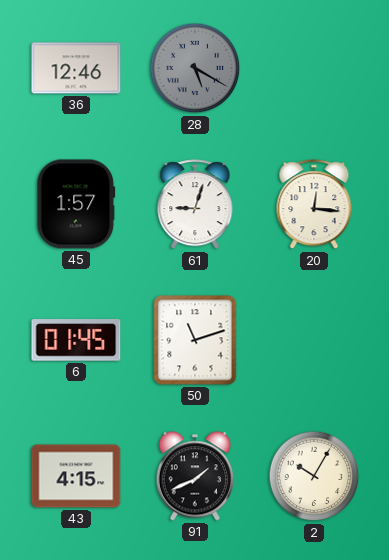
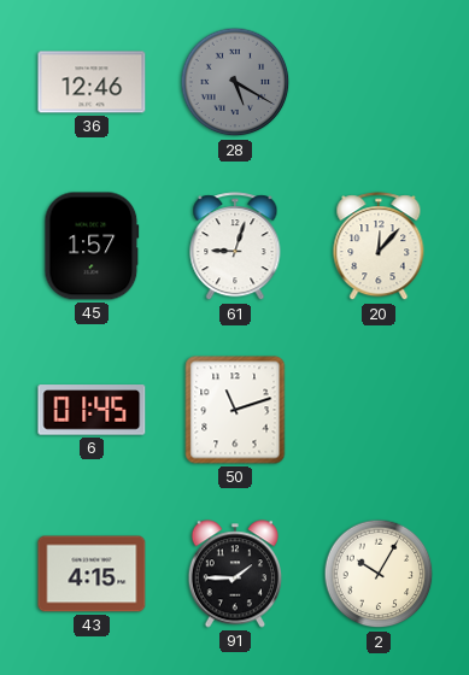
20: 12:16 -> 12:07 (379, 247)
91: 1:41 -> 1:45 (234, 574)
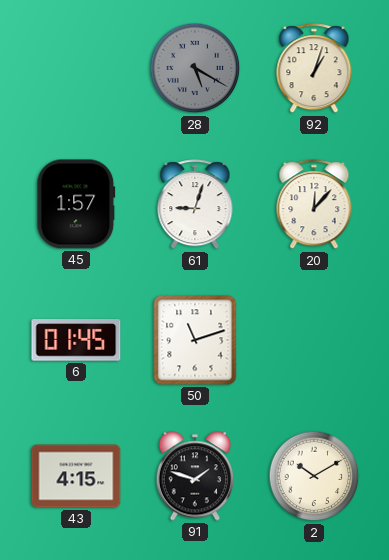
36: 12:46 -> none (92, 82)
92: none -> 1:03 (314, 69)
91: 1:45 -> 1:48 (194, 476)
2: 10:05 -> 10:10 (314, 476)
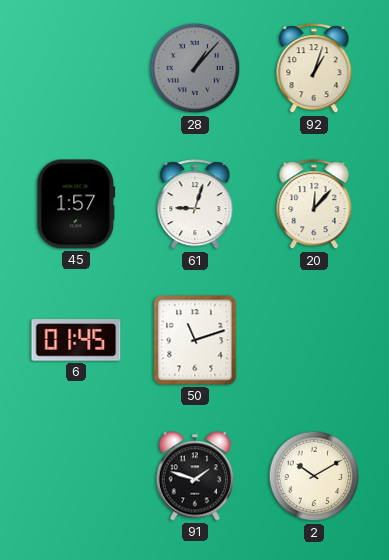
28: 5:20 -> 1:07 (195, 68)
43: 4:15 -> none (76, 476)
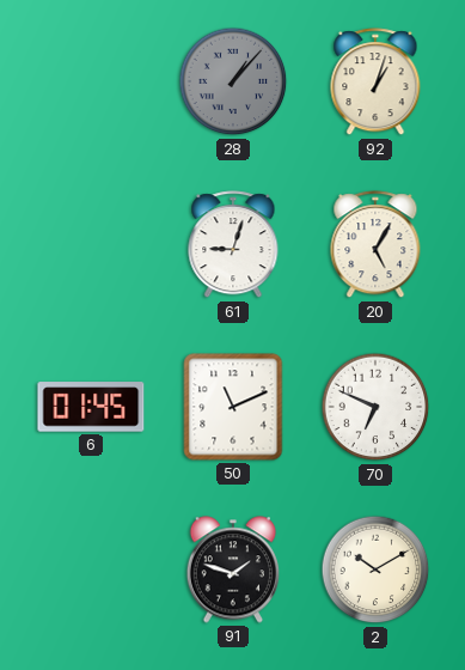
45: 1:57 -> none (76, 204)
20: 12:07 -> 5:05 (375, 245)
50: 11:12 -> 11:11 (233, 407)
70: none -> 6:49 (375, 407)
